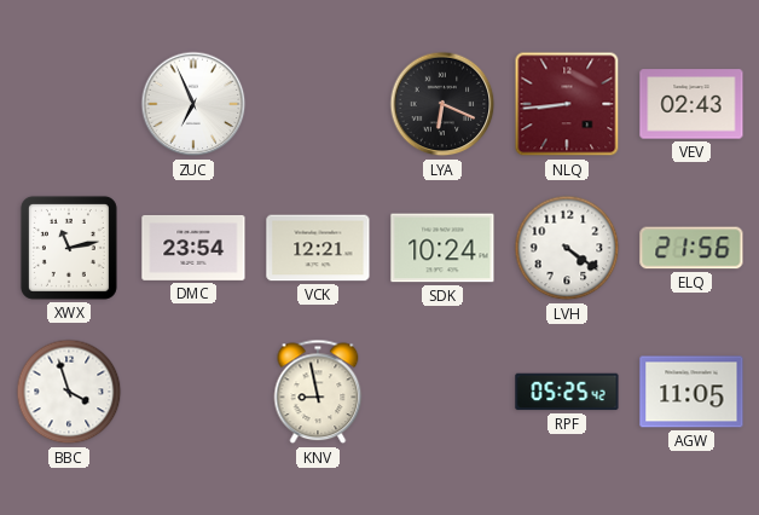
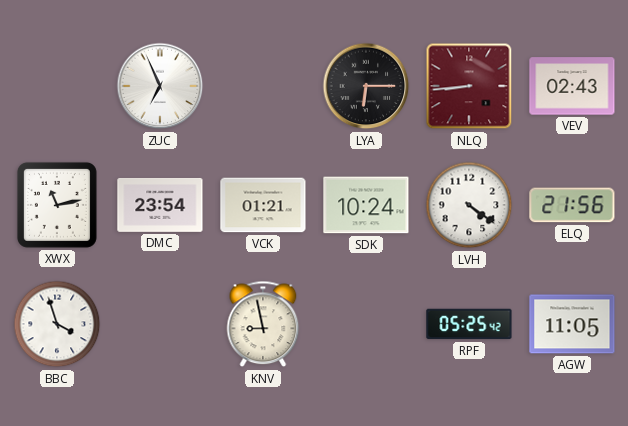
LYA: 6:19 -> 6:15 (366, 86)
VCK: 12:21 -> 01:21 (263, 205)
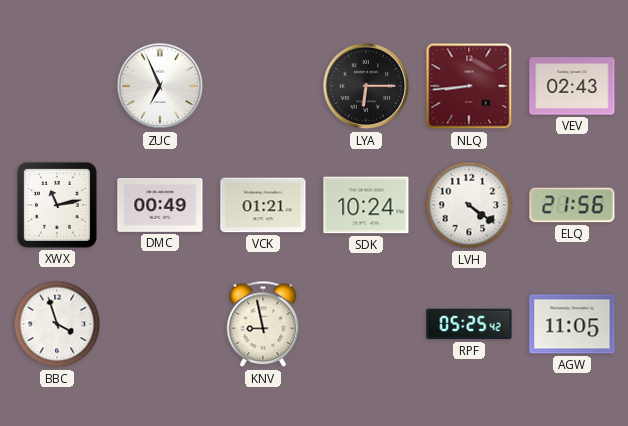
DMC: 23:54 -> 00:49 (160, 205)
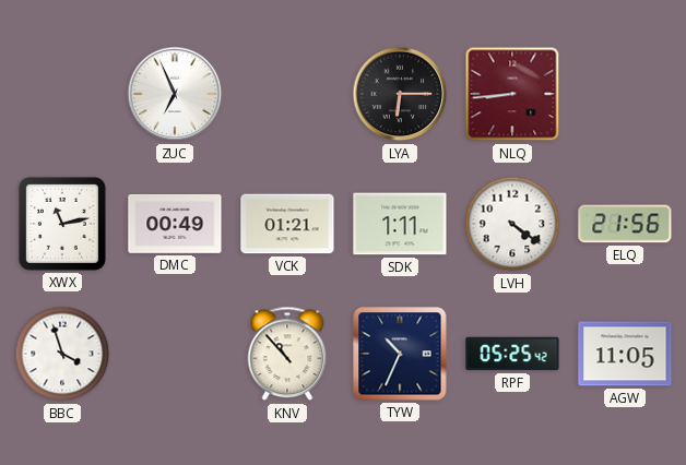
VEV: 02:43 -> none (572, 86)
SDK: 10:24 -> 1:11 (400, 224)
KNV: 8:58 -> 10:53 (287, 354)
TYW: none -> 10:34 (400, 354)
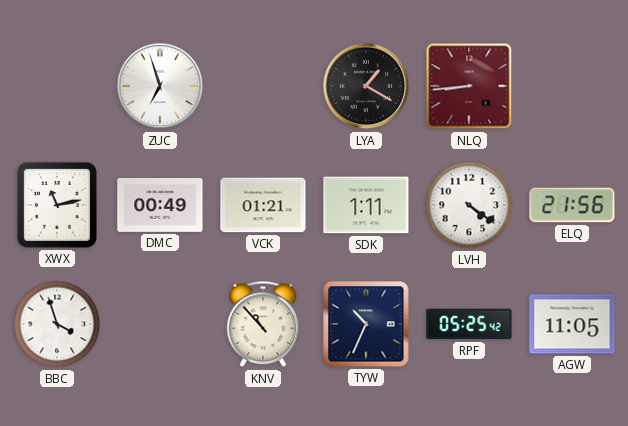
ZUC: 6:56 -> 6:57 (160, 86)
LYA: 6:15 -> 1:20 (366, 86)
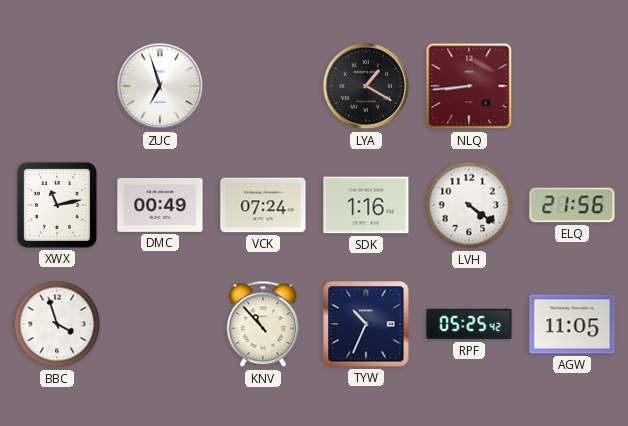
VCK: 01:21 -> 07:24 (263, 205)
SDK: 1:11 -> 1:16 (366, 205)
